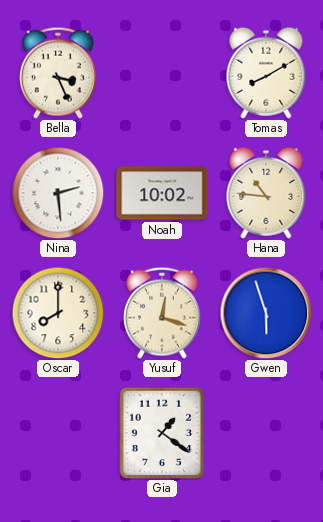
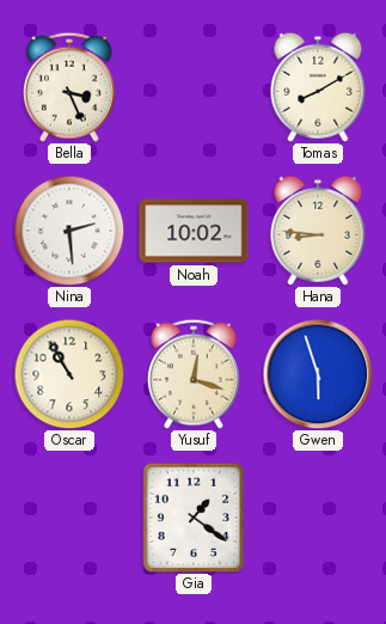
Hana: 10:46 -> 8:46 (318, 231)
Oscar: 8:00 -> 10:55 (69, 374)
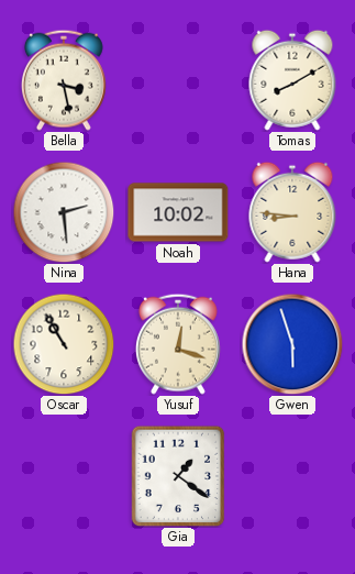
Bella: 3:26 -> 3:28 (64, 80)
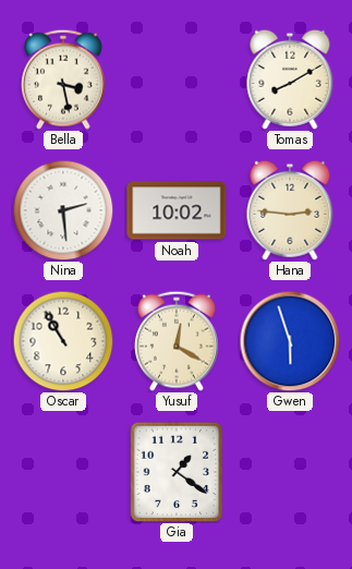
Hana: 8:46 -> 2:46 (290, 210)
Yusuf: 12:18 -> 12:20 (177, 341)
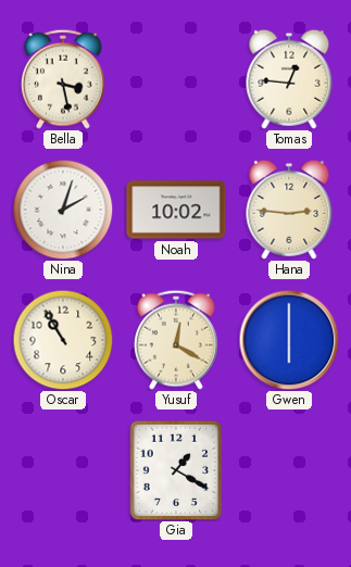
Tomas: 8:10 -> 12:46 (289, 79)
Nina: 2:29 -> 2:03 (63, 210)
Gwen: 5:57 -> 6:00 (289, 340)
Gia: 1:21 -> 1:20 (176, 470)
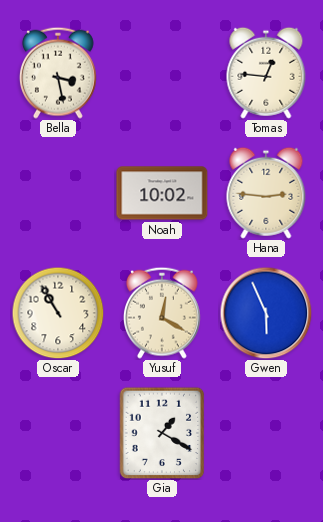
Nina: 2:03 -> none (63, 210)
Gwen: 6:00 -> 5:56 (266, 313)
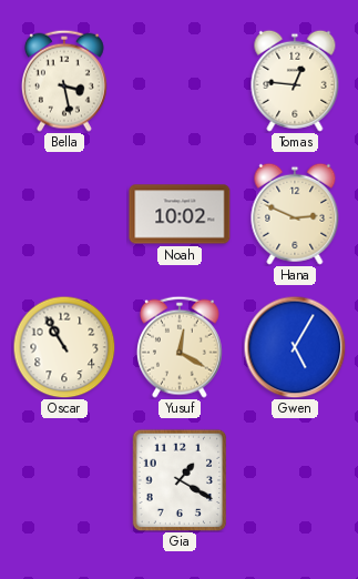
Hana: 2:46 -> 2:49 (295, 214)
Gwen: 5:56 -> 5:05 (295, 347)
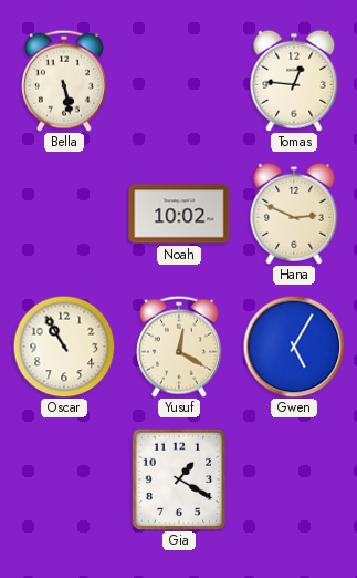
Bella: 3:28 -> 5:28 (64, 81)
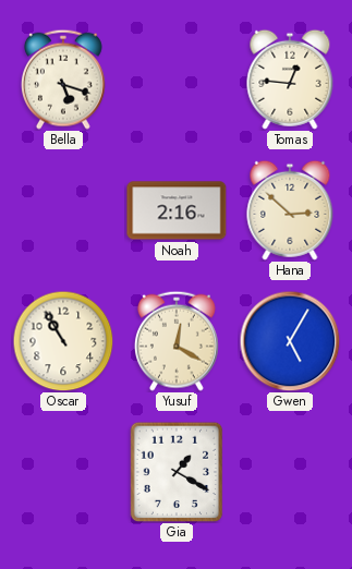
Bella: 5:28 -> 5:18 (63, 80)
Noah: 10:02 -> 2:16 (177, 210)
Hana: 2:49 -> 2:52 (290, 210)
